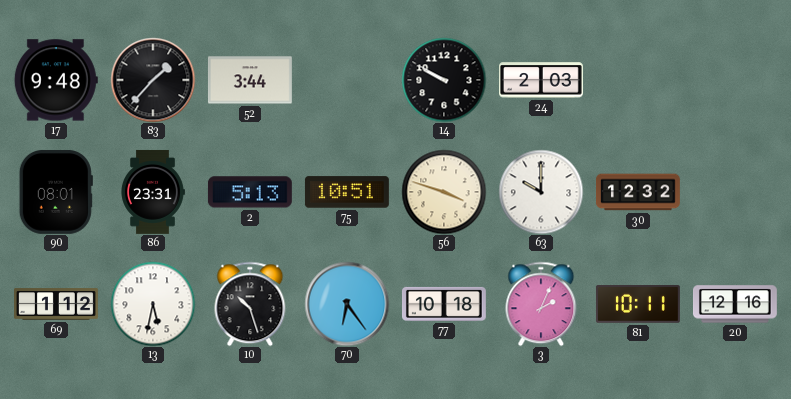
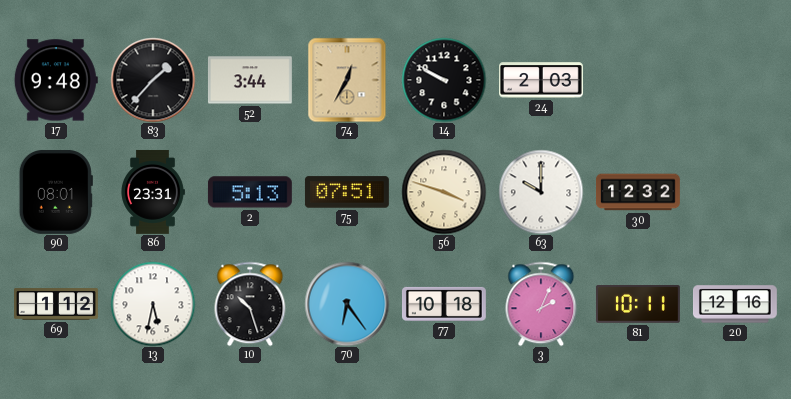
74: none -> 12:35 (347, 80)
75: 10:51 -> 07:51 (347, 192)
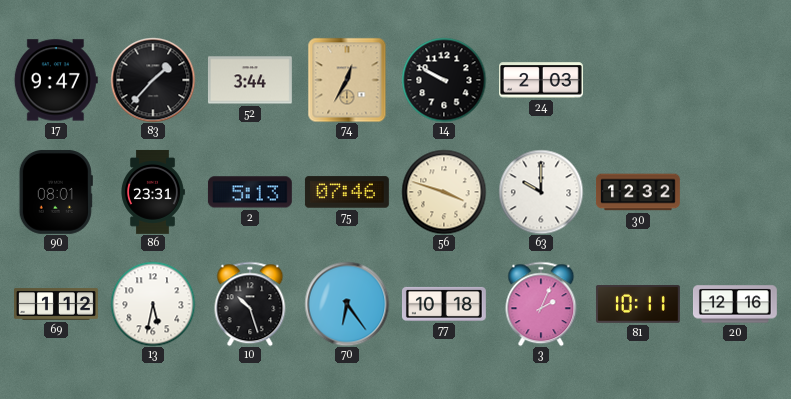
17: 9:48 -> 9:47 (56, 80)
75: 07:51 -> 07:46 (347, 192)
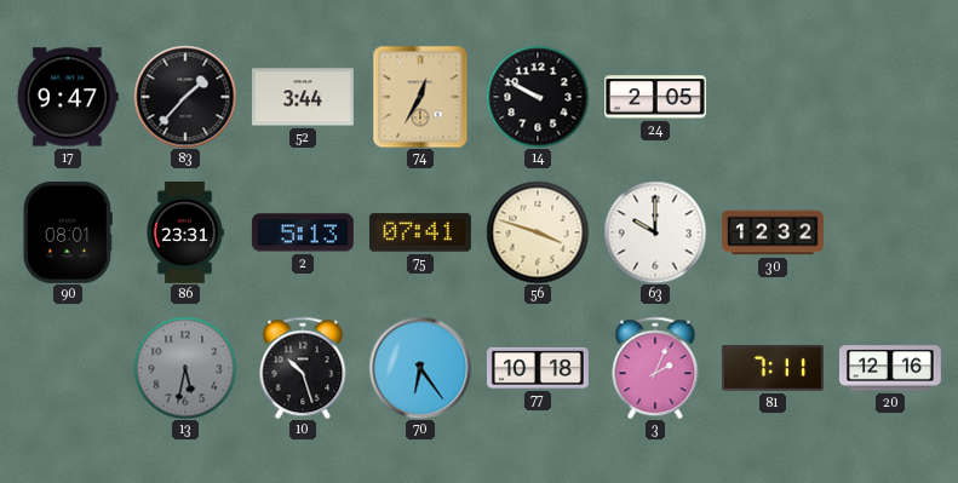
24: 2:03 -> 2:05 (656, 97)
75: 07:46 -> 07:41 (420, 232)
69: 1:12 -> none (57, 304)
13 dial: white -> grey (185, 368)
81: 10:11 -> 7:11 (773, 368)
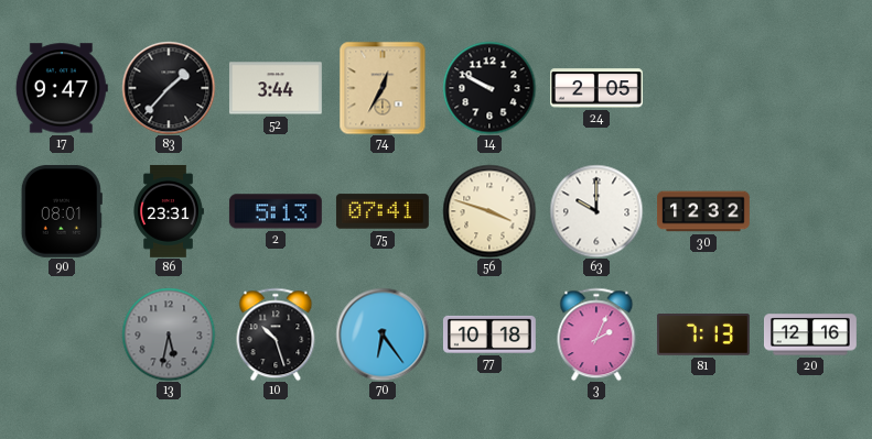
81: 7:11 -> 7:13 (703, 334)
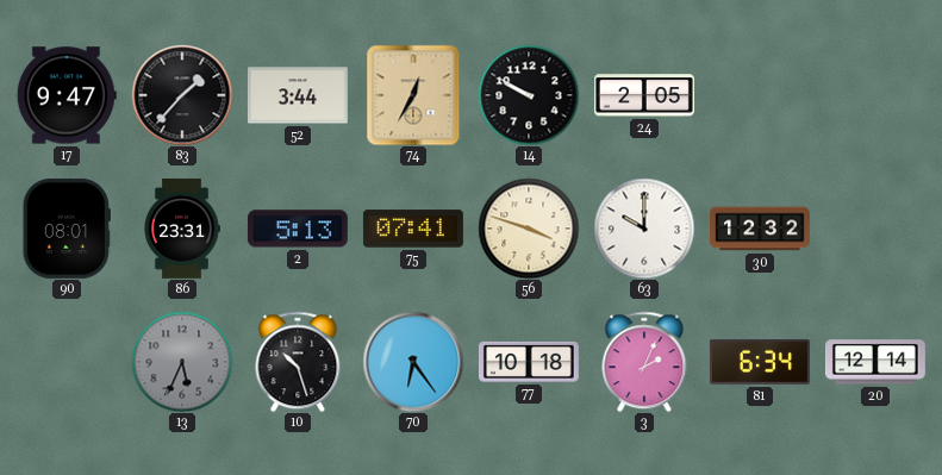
13: 5:32 -> 5:34 (182, 362)
81: 7:13 -> 6:34 (760, 362)
20: 12:16 -> 12:14 (877, 362)
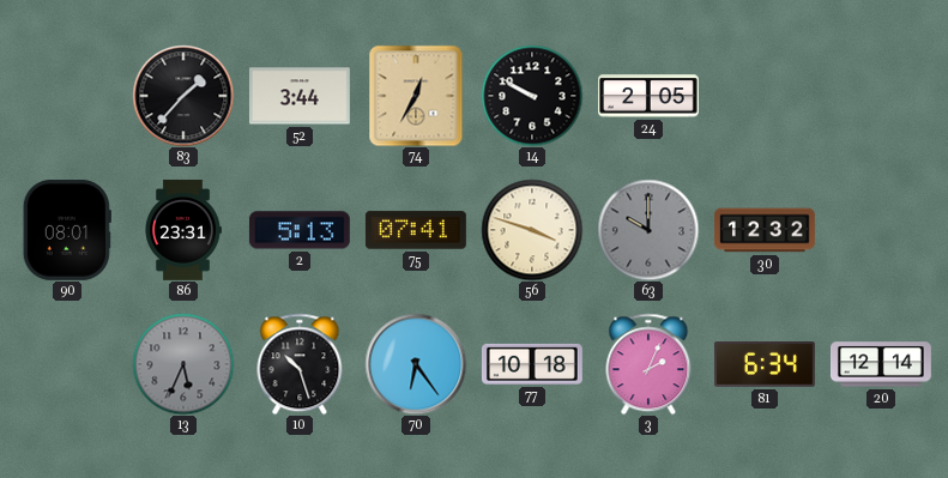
17: 9:47 -> none (67, 95)
63 dial: white -> grey (648, 230)
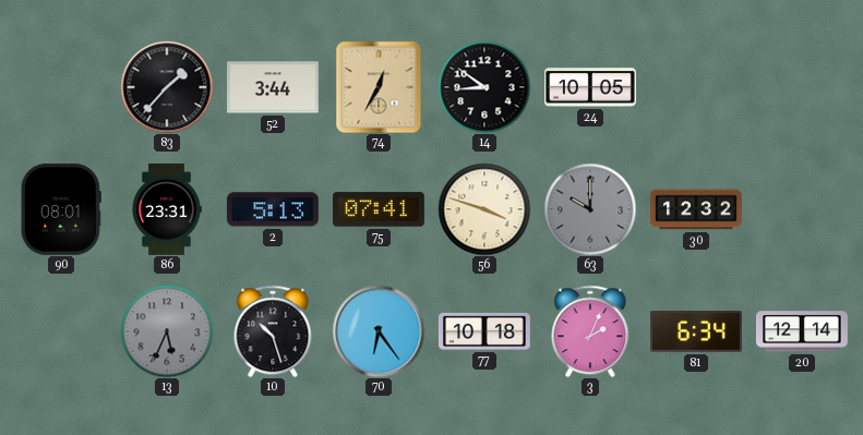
14: 9:50 -> 8:51 (484, 87)
24: 2:05 -> 10:05 (591, 87)
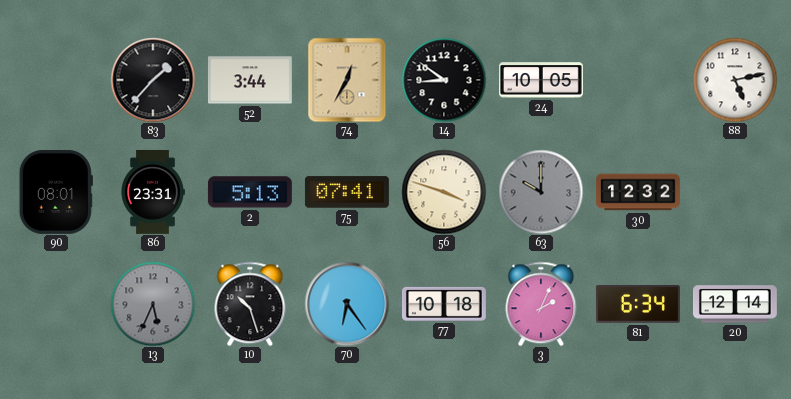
88: none -> 5:13 (735, 80)
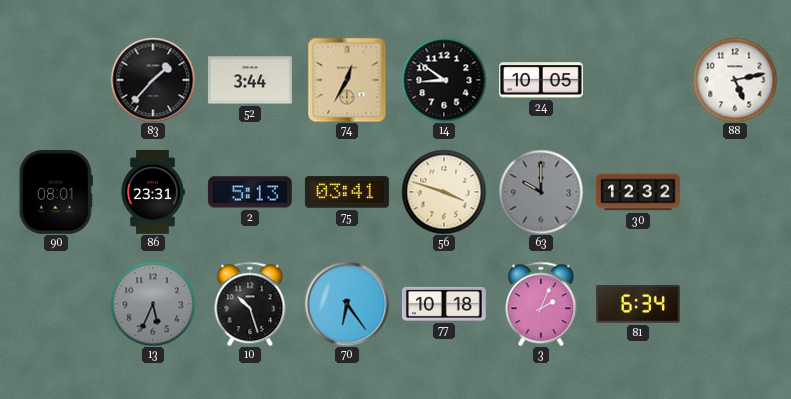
75: 07:41 -> 03:41 (347, 192)
20: 12:14 -> none (736, 304)
